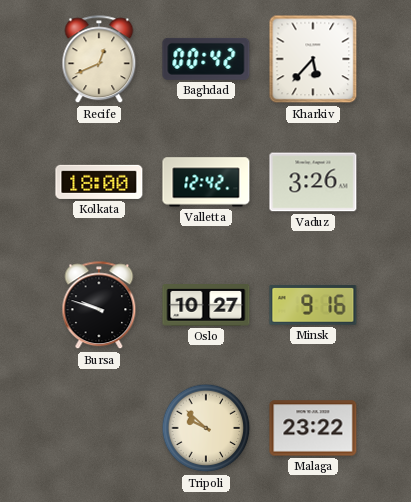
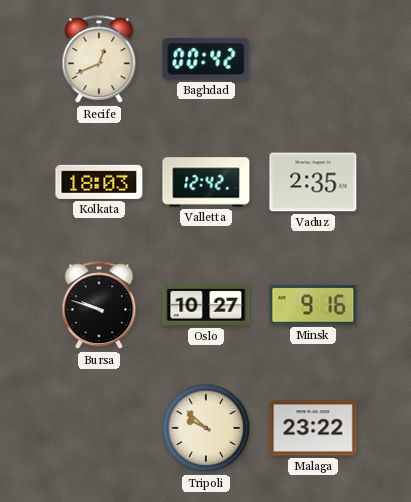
Kharkiv: 5:37 -> none (313, 59)
Kolkata: 18:00 -> 18:03 (99, 182)
Vaduz: 3:26 -> 2:35 (313, 182)
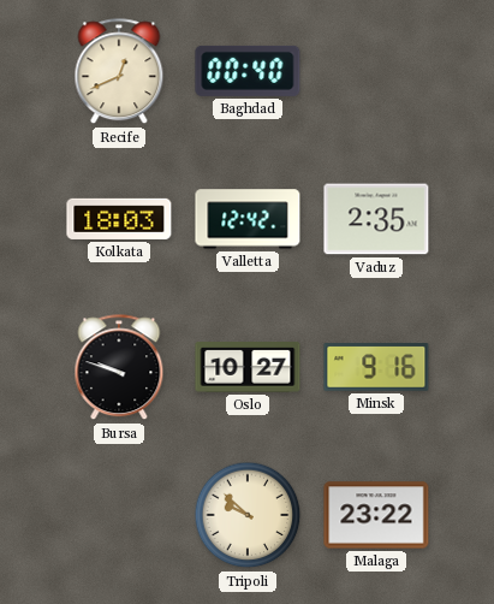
Baghdad: 00:42 -> 00:40 (248, 71)
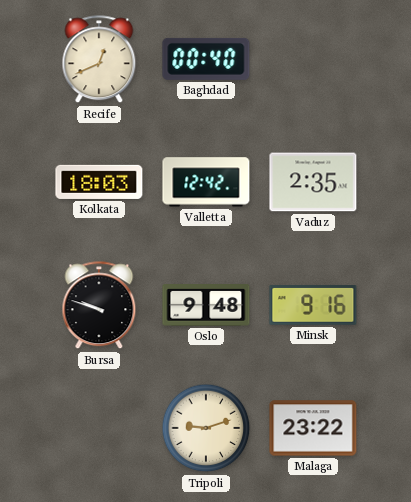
Oslo: 10:27 -> 9:48 (206, 306)
Tripoli: 9:52 -> 9:12 (206, 428)
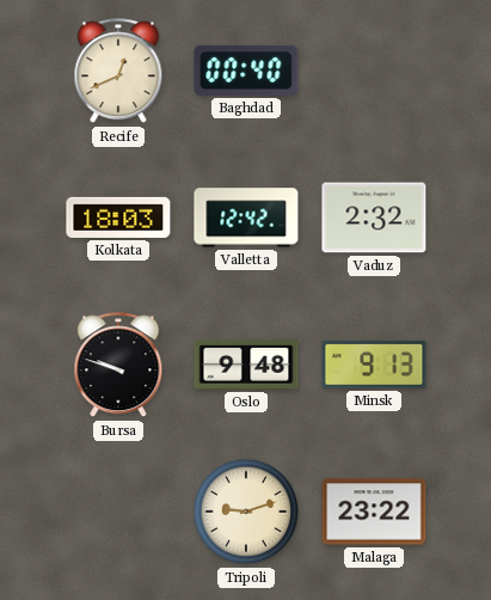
Vaduz: 2:35 -> 2:32 (374, 218)
Minsk: 9:16 -> 9:13 (374, 365)
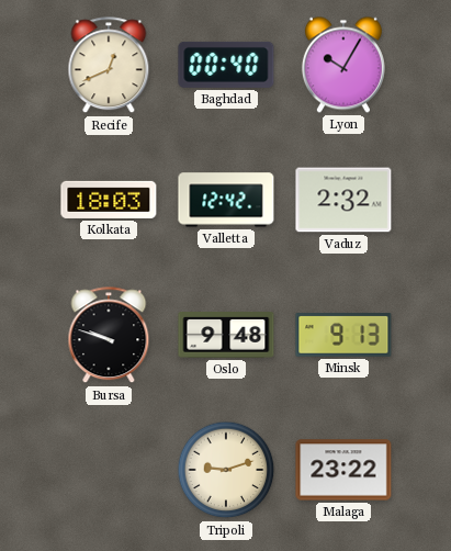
Lyon: none -> 10:05 (343, 65)
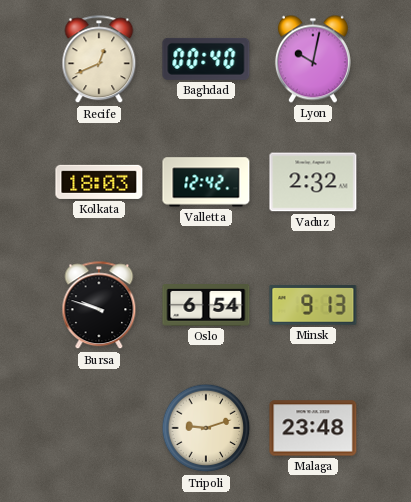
Lyon: 10:05 -> 10:02 (313, 59)
Oslo: 9:48 -> 6:54 (206, 306)
Malaga: 23:22 -> 23:48 (313, 428)
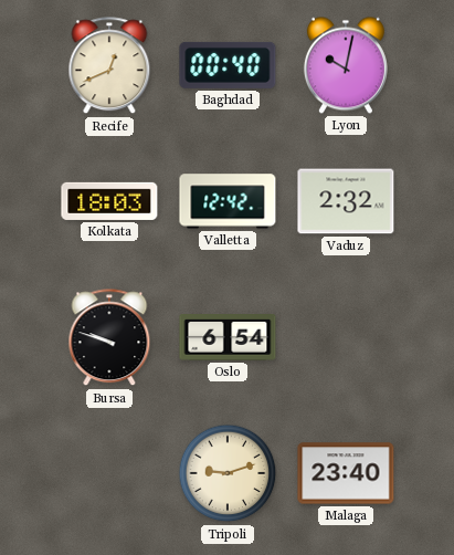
Minsk: 9:13 -> none (313, 305)
Malaga: 23:48 -> 23:40 (346, 473)
